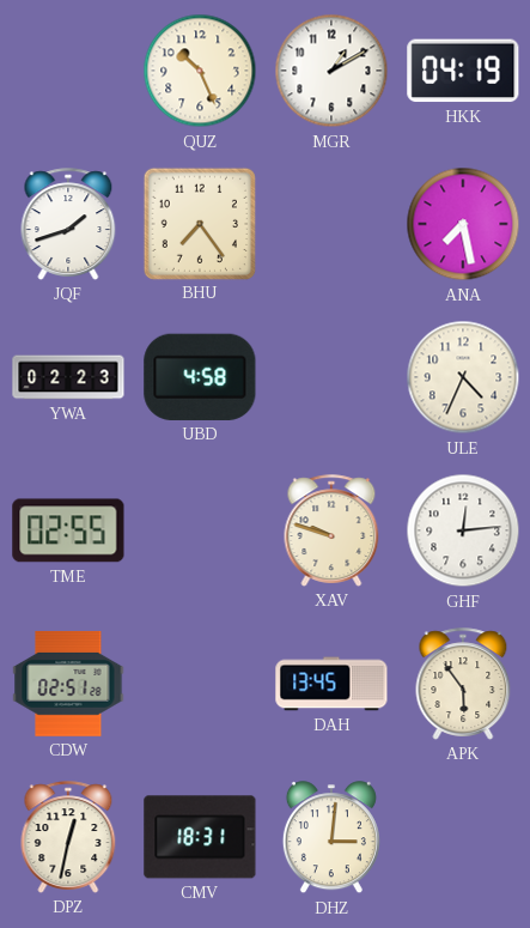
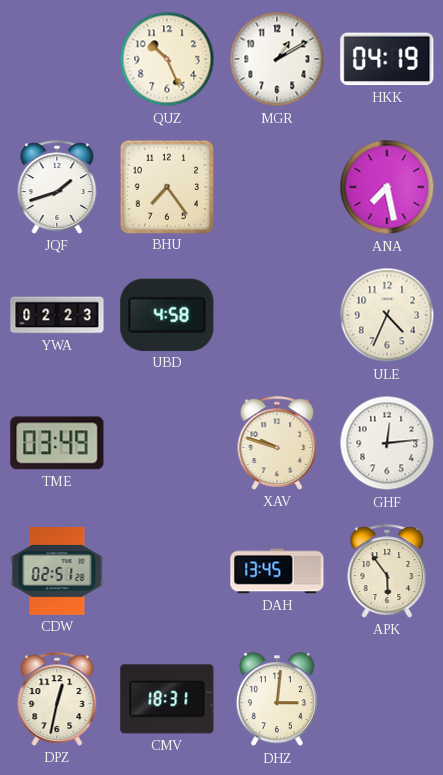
TME: 02:55 -> 03:49 (57, 443)
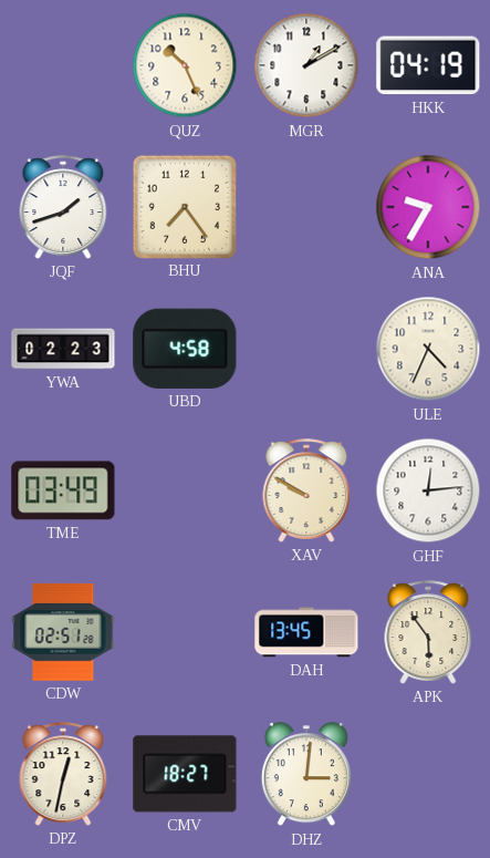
ANA: 7:28 -> 9:35 (428, 207)
XAV: 9:48 -> 9:50 (306, 490)
CMV: 18:31 -> 18:27 (185, 774)
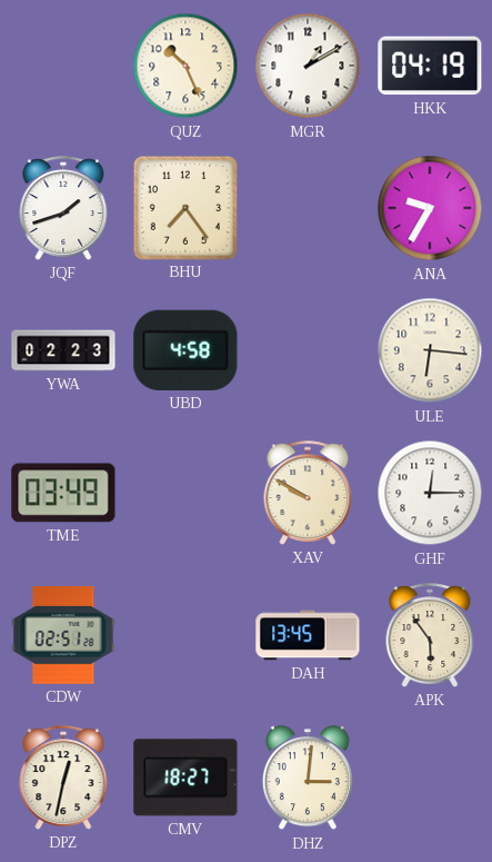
ULE: 4:34 -> 6:16 (430, 350)
GHF: 12:14 -> 12:15 (430, 493)
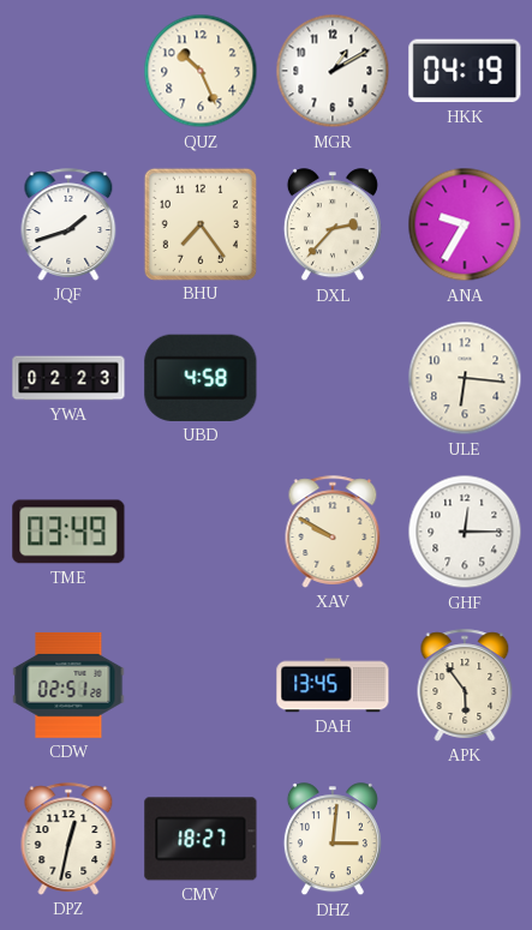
DXL: none -> 2:37 (333, 226)
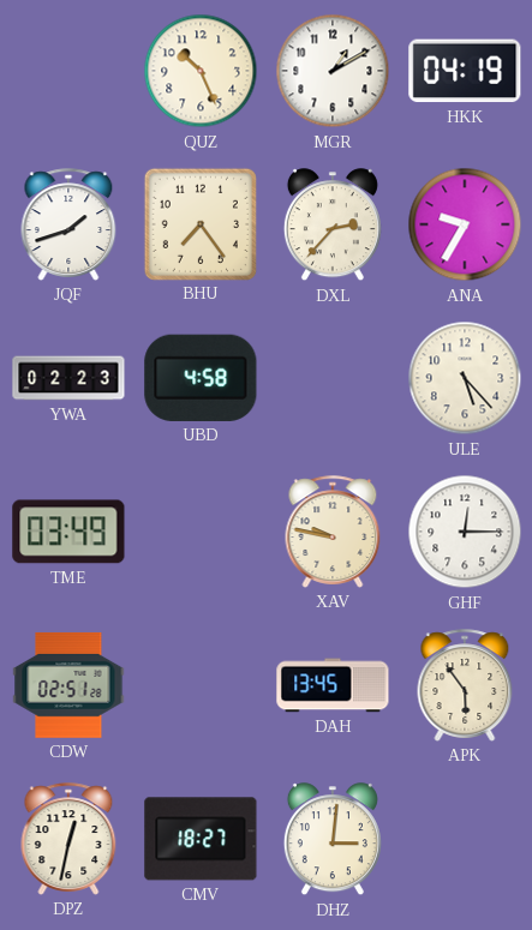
ULE: 6:16 -> 5:23 (465, 378)
XAV: 9:50 -> 9:47 (333, 532)
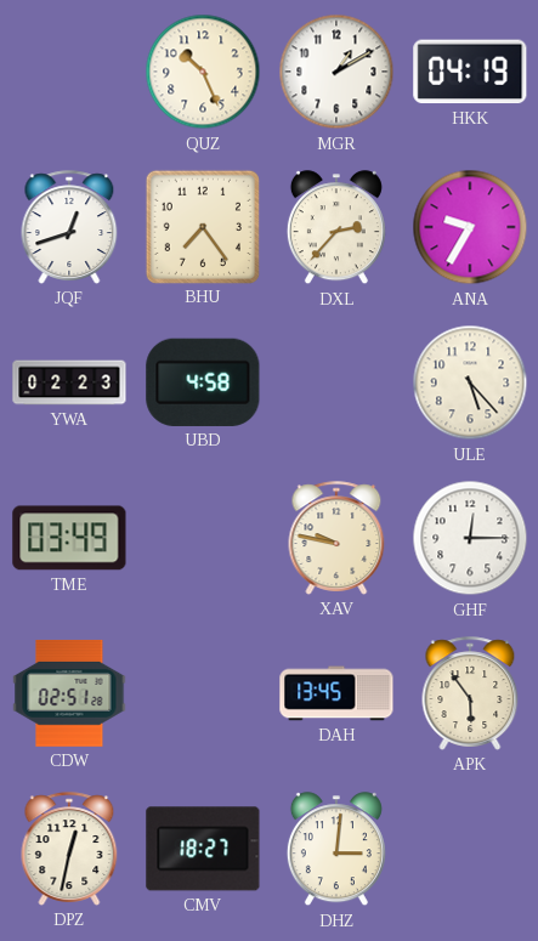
JQF: 1:42 -> 12:42 (69, 227)
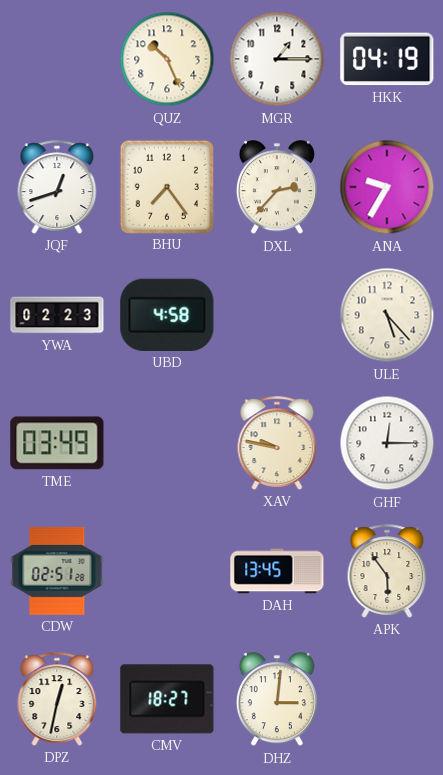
MGR: 1:10 -> 1:15 (277, 59)
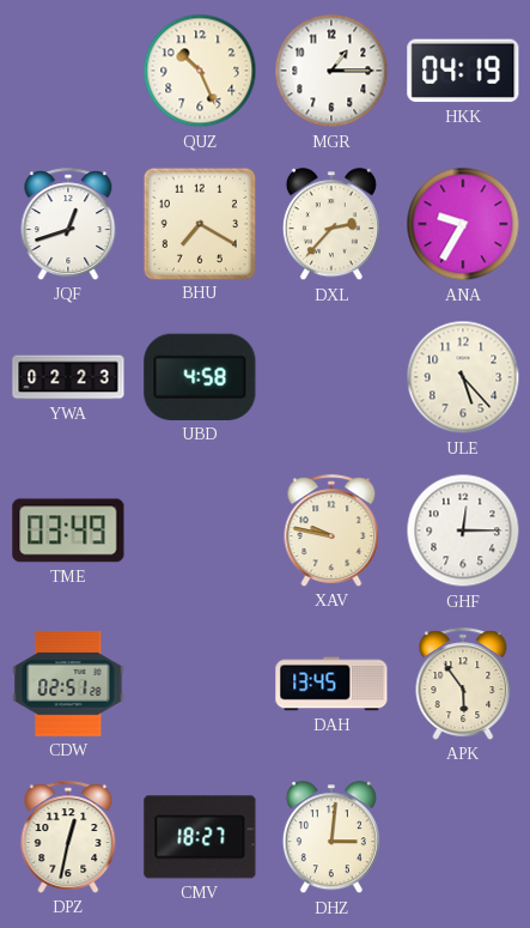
BHU: 7:24 -> 7:20 (199, 223)
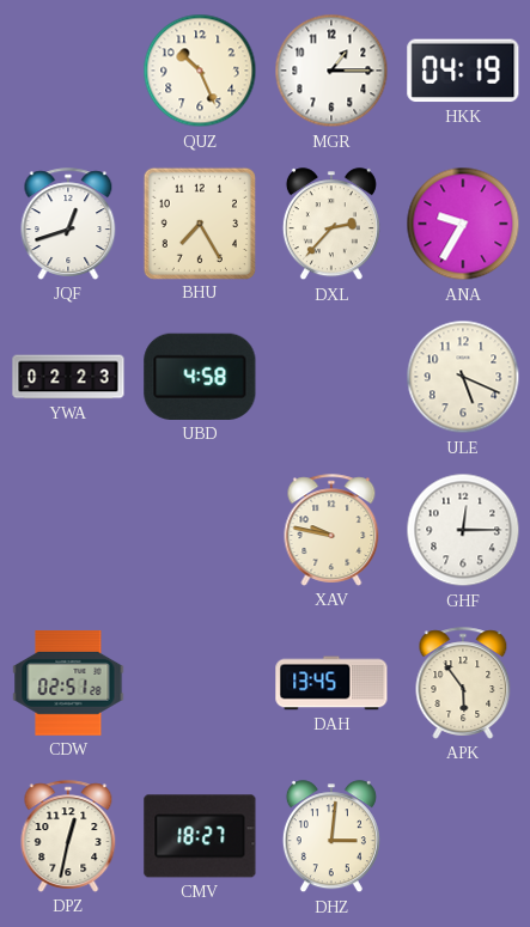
BHU: 7:20 -> 7:25 (199, 222)
ULE: 5:23 -> 5:19 (463, 377)
TME: 03:49 -> none (68, 530)
